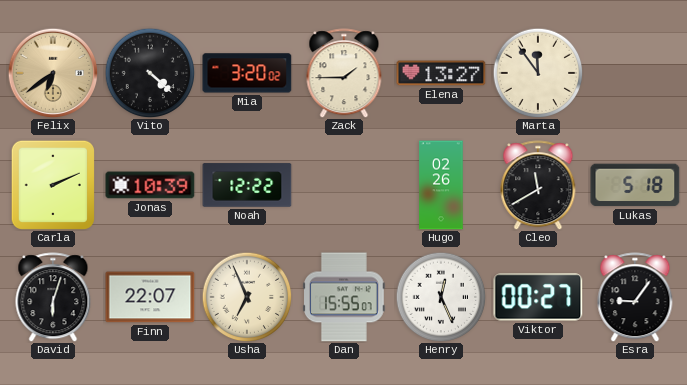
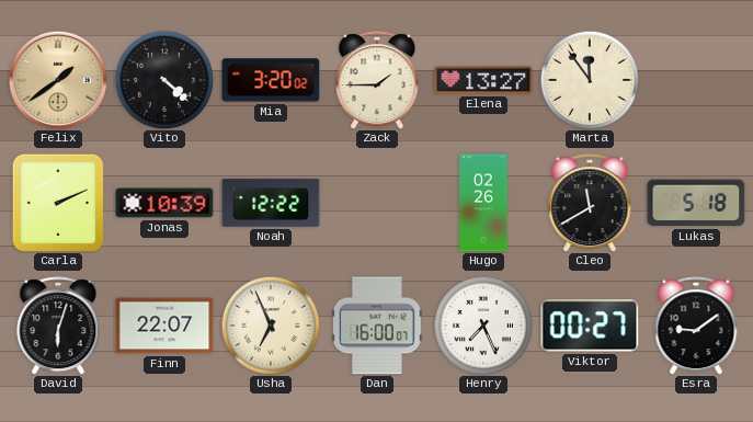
Felix: 6:39 -> 1:39 (58, 80)
Dan: 15:55 -> 16:00 (378, 326)
Henry: 12:26 -> 7:26 (483, 326)
Esra: 9:06 -> 9:09 (696, 326)
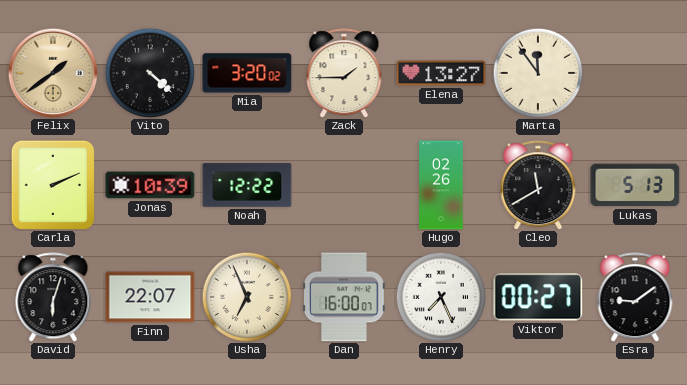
Lukas: 5:18 -> 5:13 (635, 185)
